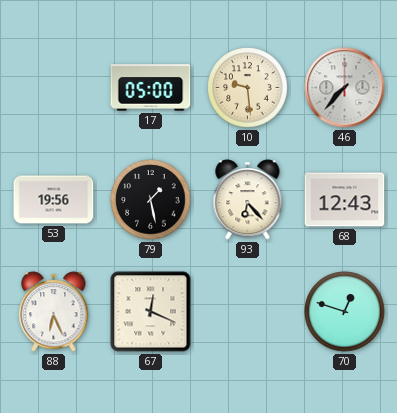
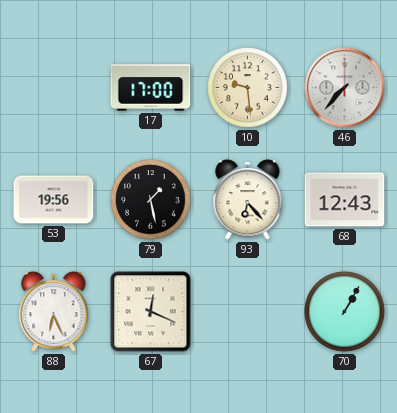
17: 05:00 -> 17:00 (151, 88)
70: 12:48 -> 1:05 (345, 312)
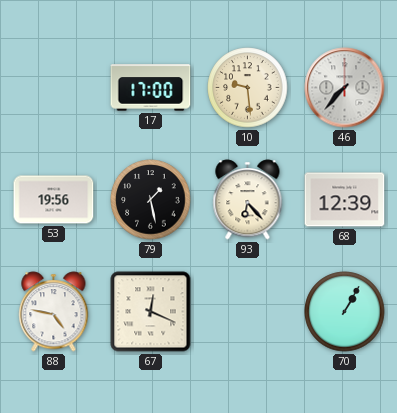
68: 12:43 -> 12:39 (345, 200)
88: 6:26 -> 4:47 (54, 312)
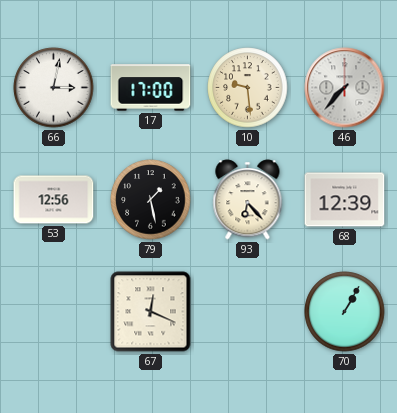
66: none -> 3:02 (54, 88)
53: 19:56 -> 12:56 (54, 200)
88: 4:47 -> none (54, 312)
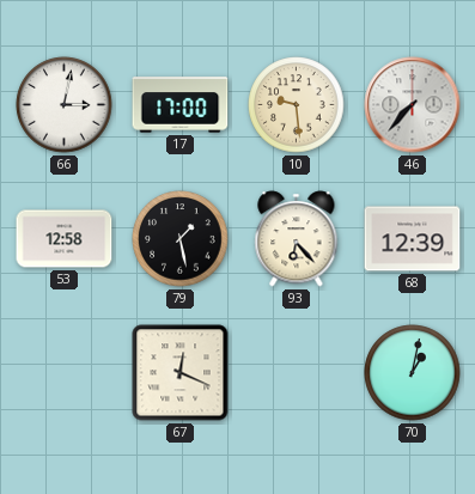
53: 12:56 -> 12:58 (65, 239)
70: 1:05 -> 1:02 (413, 373)
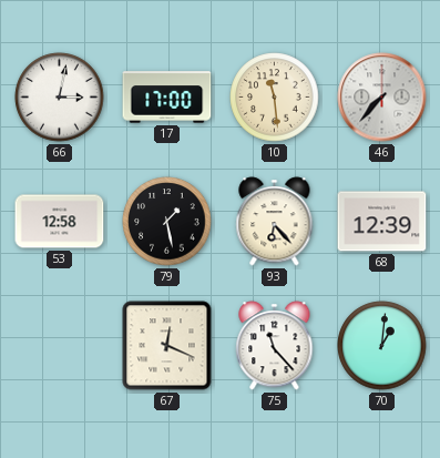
10: 9:29 -> 11:29 (275, 98)
75: none -> 11:23 (275, 346)
70: 1:02 -> 1:01 (382, 346)
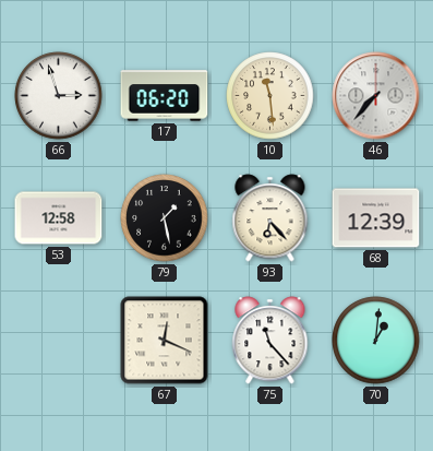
66: 3:02 -> 2:57 (59, 96)
17: 17:00 -> 06:20 (165, 96)
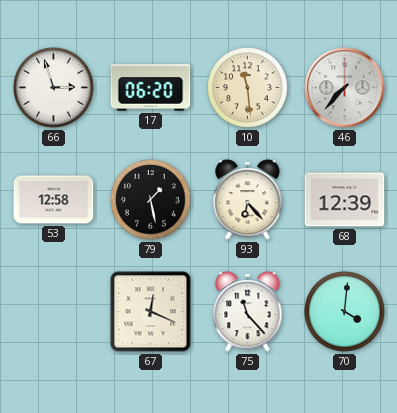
70: 1:01 -> 4:01 (345, 312)
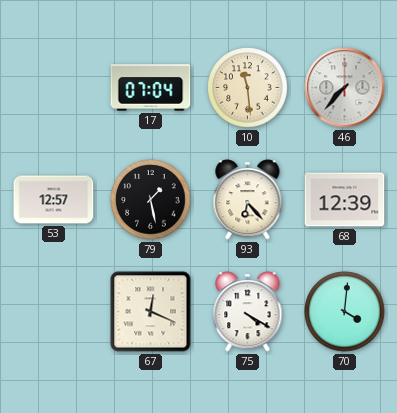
66: 2:57 -> none (54, 88)
17: 06:20 -> 07:04 (151, 88)
53: 12:58 -> 12:57 (54, 200)
75: 11:23 -> 4:20 (248, 312)
